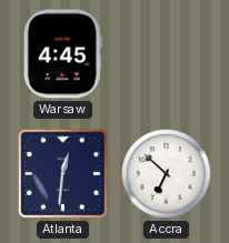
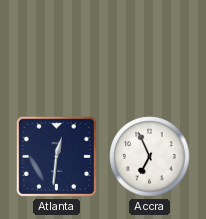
Warsaw: 4:45 -> none (62, 54)
Accra: 6:52 -> 6:56 (150, 157)
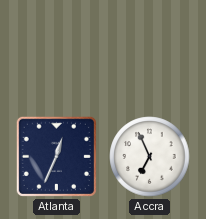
Atlanta: 12:31 -> 12:34 (56, 156)
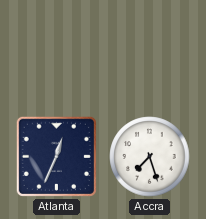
Accra: 6:56 -> 7:27 (150, 157)
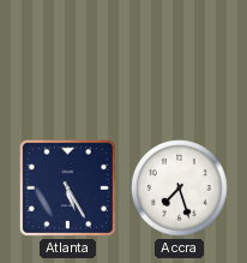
Atlanta: 12:34 -> 5:25 (67, 187)
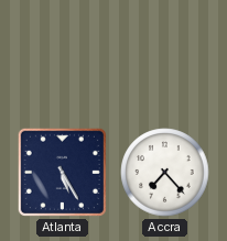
Accra: 7:27 -> 7:23 (165, 173)
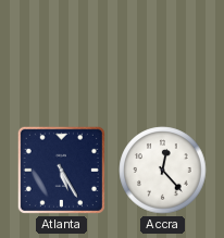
Accra: 7:23 -> 12:23 (163, 171)
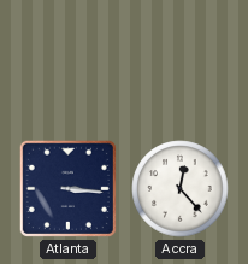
Atlanta: 5:25 -> 3:16 (67, 188)
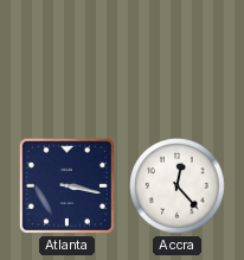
Atlanta: 3:16 -> 3:17 (66, 185)
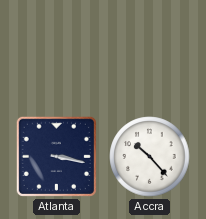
Accra: 12:23 -> 10:23 (150, 157)
